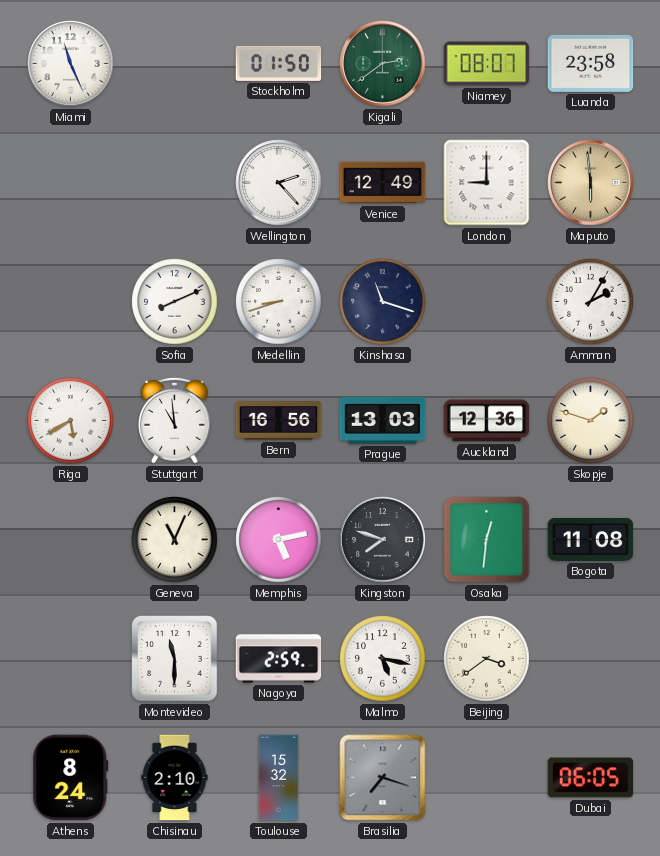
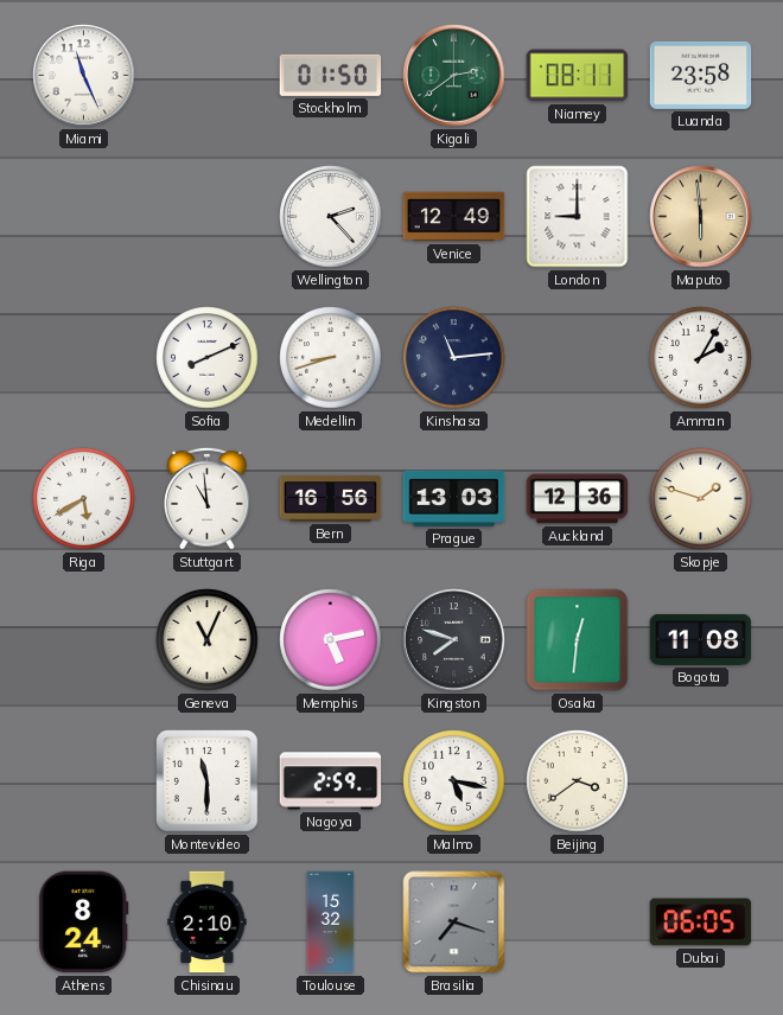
Niamey: 08:07 -> 08:11 (578, 76)
Kinshasa: 11:18 -> 11:14 (454, 358)
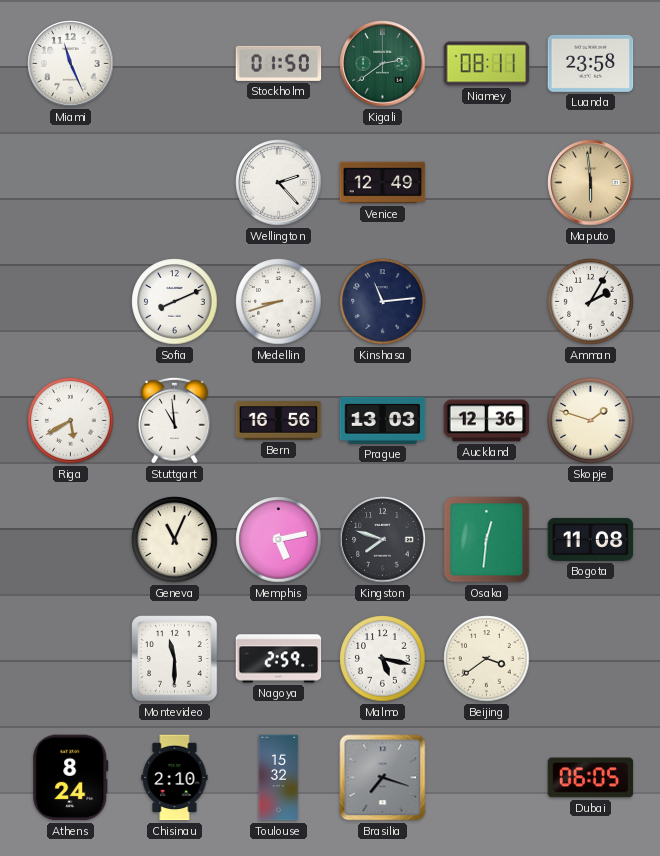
London: 9:00 -> none (578, 217)
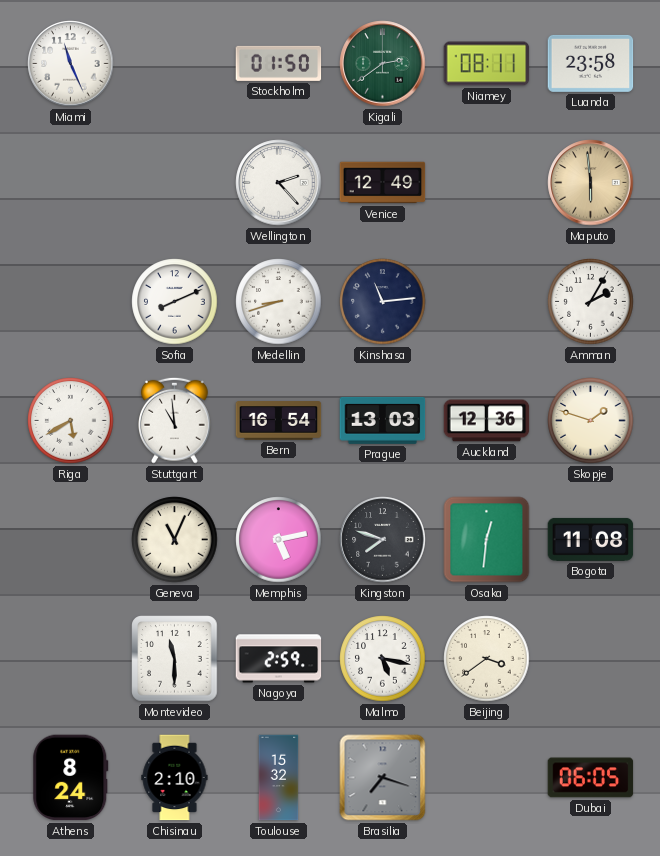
Bern: 16:56 -> 16:54 (279, 421)
